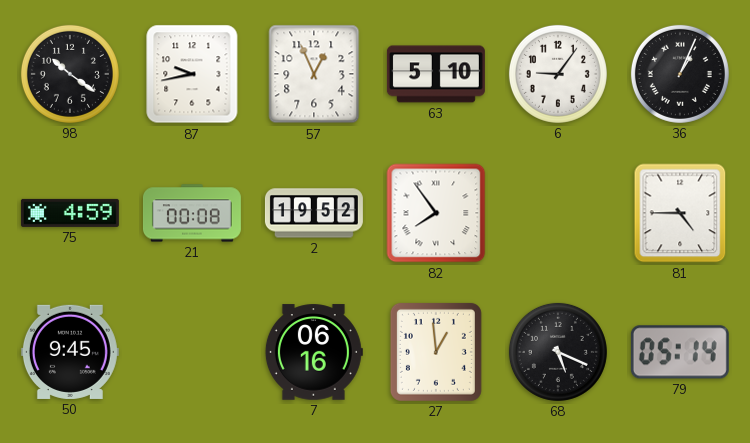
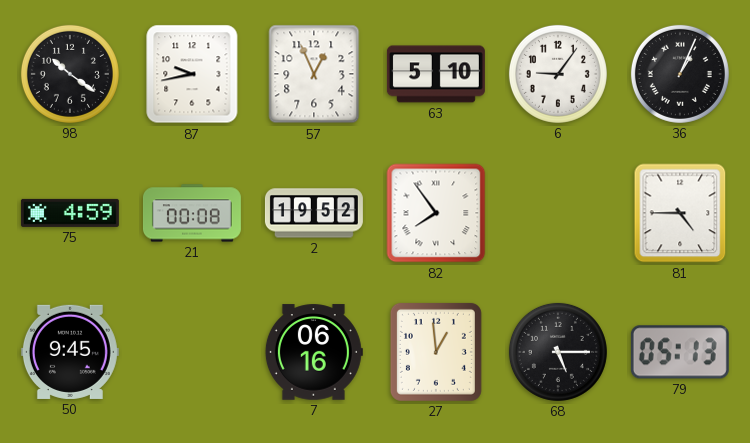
68: 5:19 -> 5:15 (558, 352)
79: 05:14 -> 05:13 (680, 352)
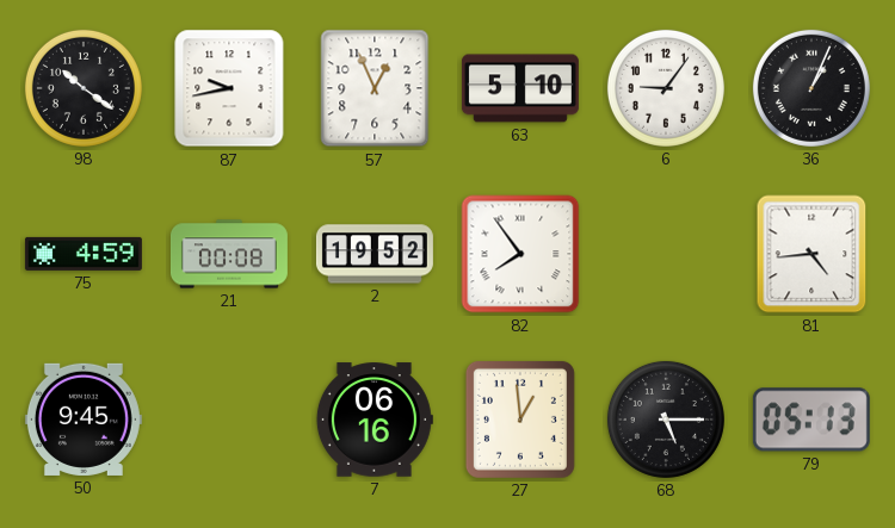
81: 4:45 -> 4:44 (811, 254)
